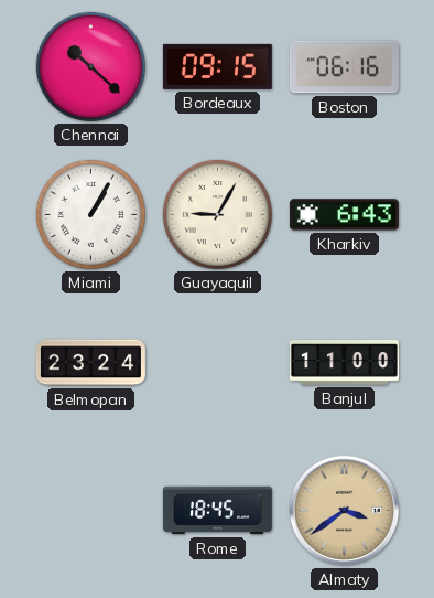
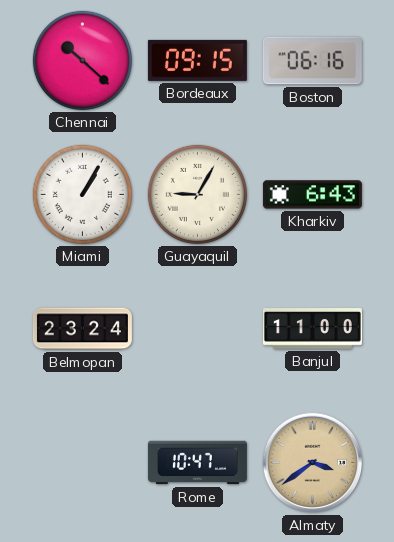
Rome: 18:45 -> 10:47 (197, 463)
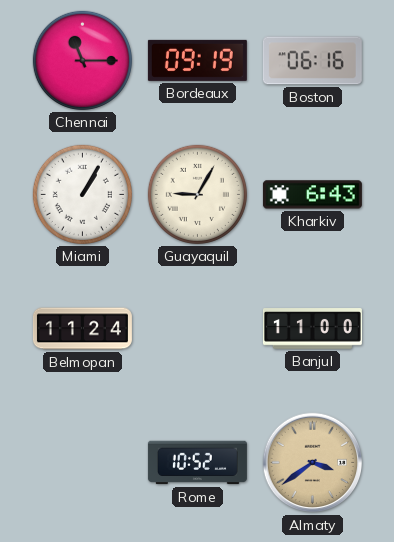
Chennai: 10:22 -> 11:15 (82, 60)
Bordeaux: 09:15 -> 09:19 (197, 60)
Belmopan: 23:24 -> 11:24 (82, 329)
Rome: 10:47 -> 10:52 (197, 463)
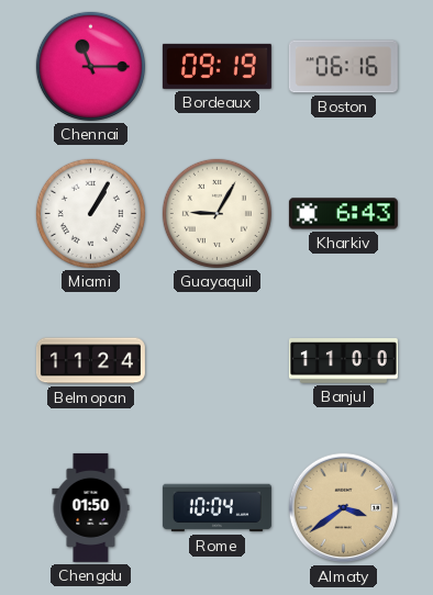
Chengdu: none -> 01:50 (91, 507)
Rome: 10:52 -> 10:04 (216, 508)
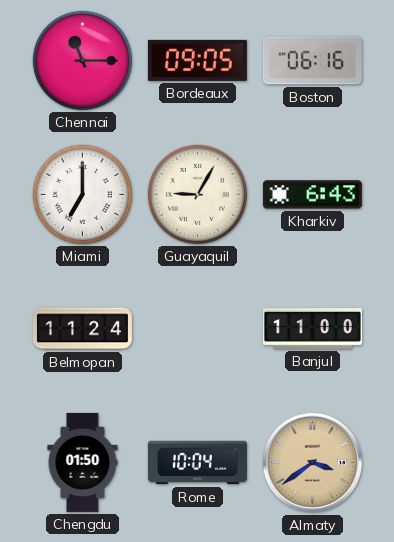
Bordeaux: 09:19 -> 09:05 (197, 60)
Miami: 1:05 -> 7:00 (82, 194)
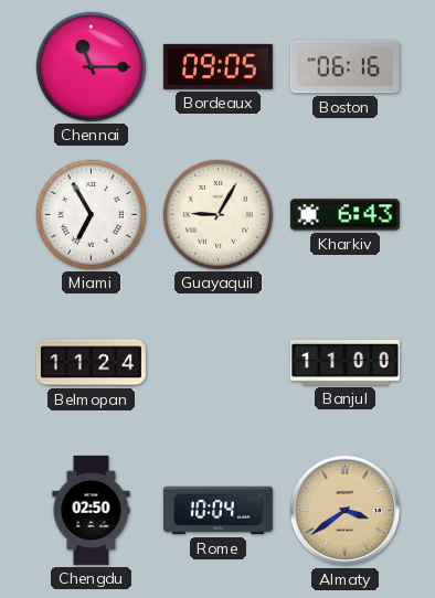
Miami: 7:00 -> 6:55 (91, 214)
Chengdu: 01:50 -> 02:50 (92, 510)
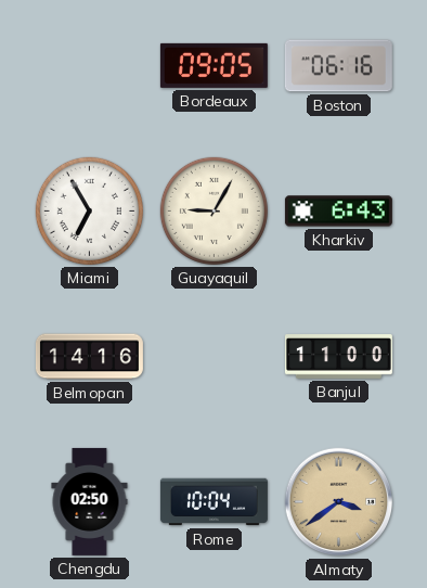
Chennai: 11:15 -> none (91, 66)
Belmopan: 11:24 -> 14:16 (89, 357)
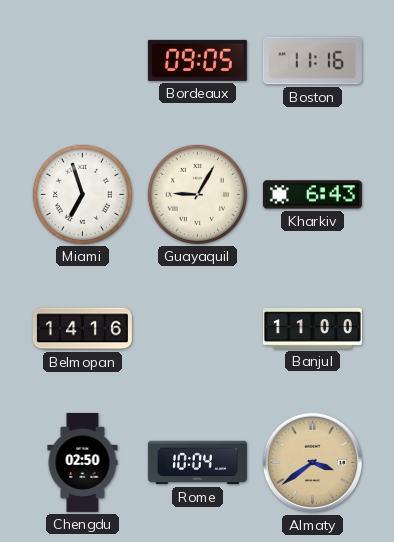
Boston: 06:16 -> 11:16 (312, 61)
Miami: 6:55 -> 6:57 (82, 194)
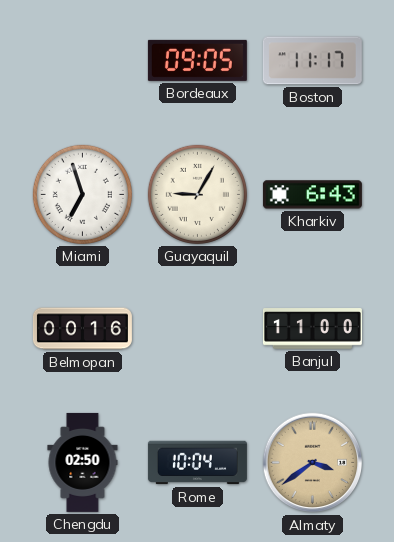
Boston: 11:16 -> 11:17 (312, 61)
Belmopan: 14:16 -> 00:16 (82, 329)
